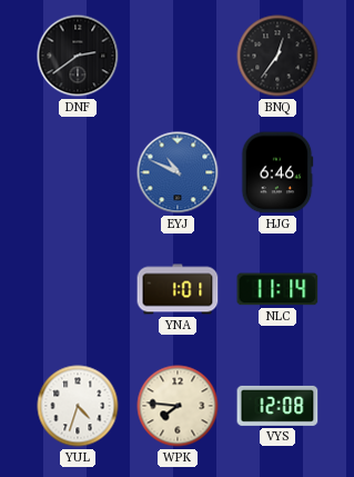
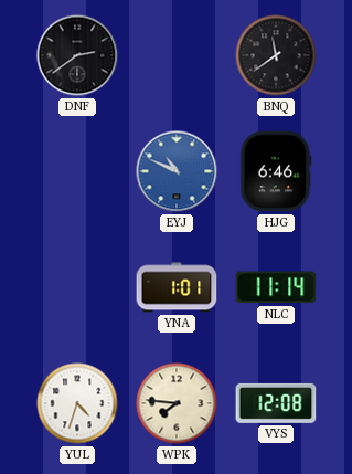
BNQ: 12:36 -> 11:39 (276, 55)
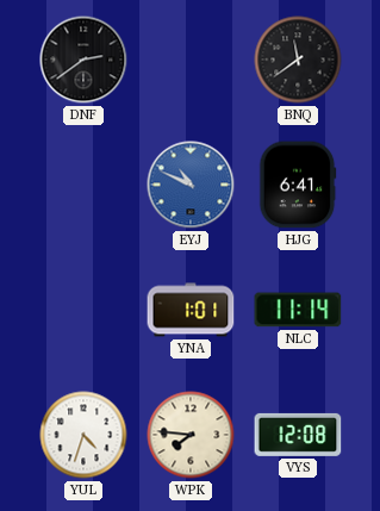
HJG: 6:46 -> 6:41 (298, 185)
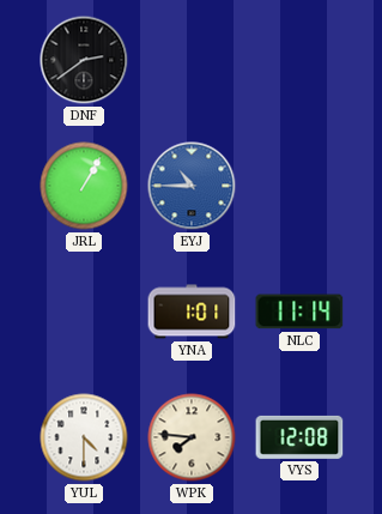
BNQ: 11:39 -> none (298, 60)
JRL: none -> 1:05 (84, 186)
EYJ: 10:49 -> 10:45 (192, 186)
HJG: 6:41 -> none (298, 185)
YUL: 4:33 -> 4:30 (84, 437)
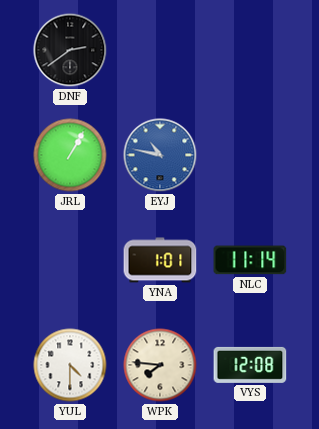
EYJ: 10:45 -> 10:47 (160, 155)
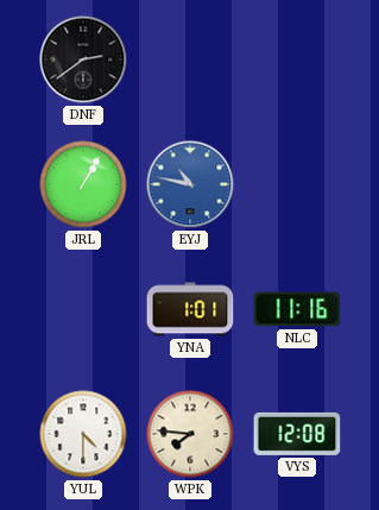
NLC: 11:14 -> 11:16 (297, 309)
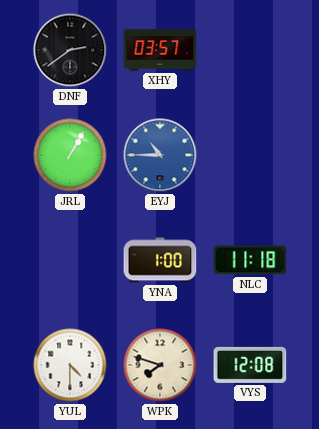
XHY: none -> 03:57 (160, 50)
EYJ: 10:47 -> 10:45 (160, 155)
YNA: 1:01 -> 1:00 (160, 260)
NLC: 11:16 -> 11:18 (250, 260)
WPK: 7:46 -> 7:48 (160, 365)
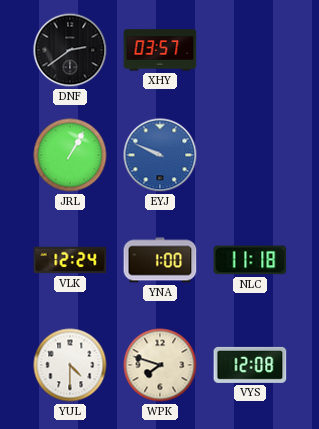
EYJ: 10:45 -> 9:49 (160, 155)
VLK: none -> 12:24 (70, 260)
